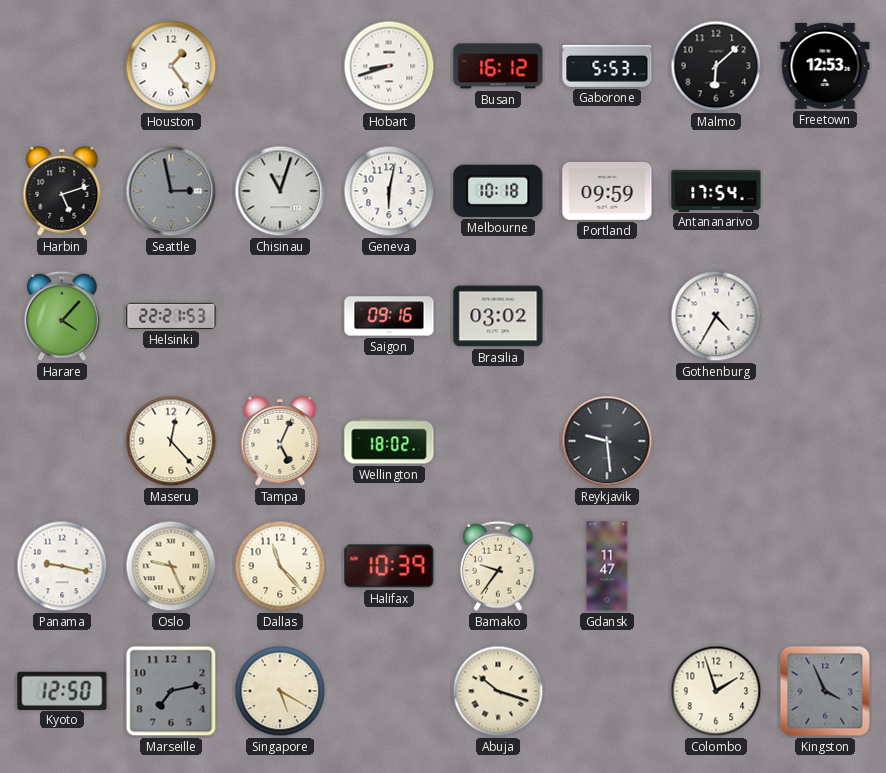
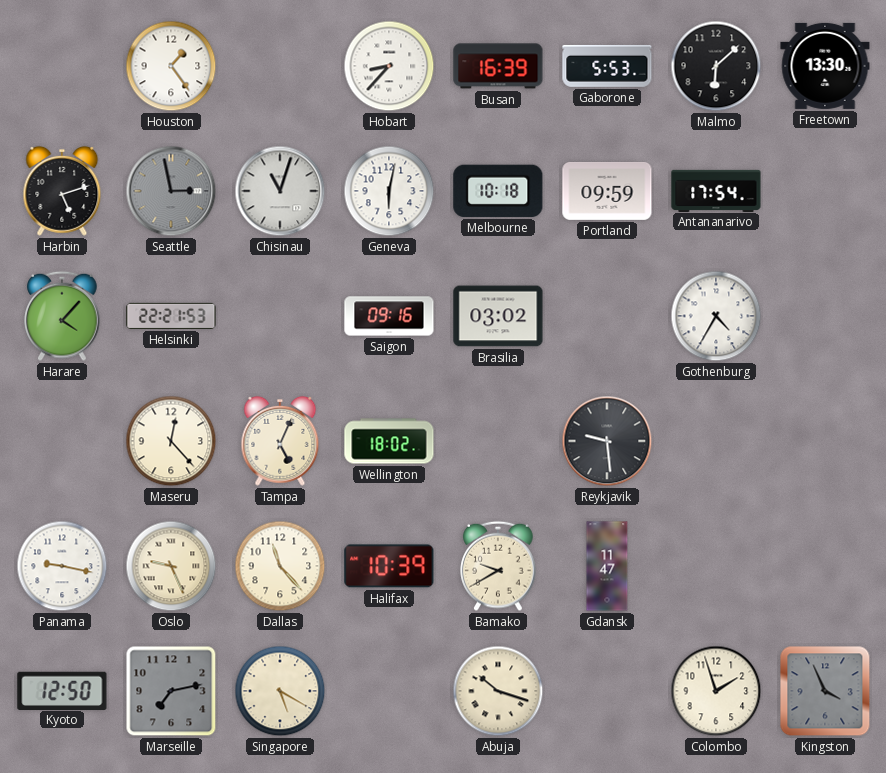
Hobart: 8:42 -> 8:37 (389, 66)
Busan: 16:12 -> 16:39 (498, 66)
Freetown: 12:53 -> 13:30 (825, 66)
Bamako: 9:36 -> 9:40 (498, 566)
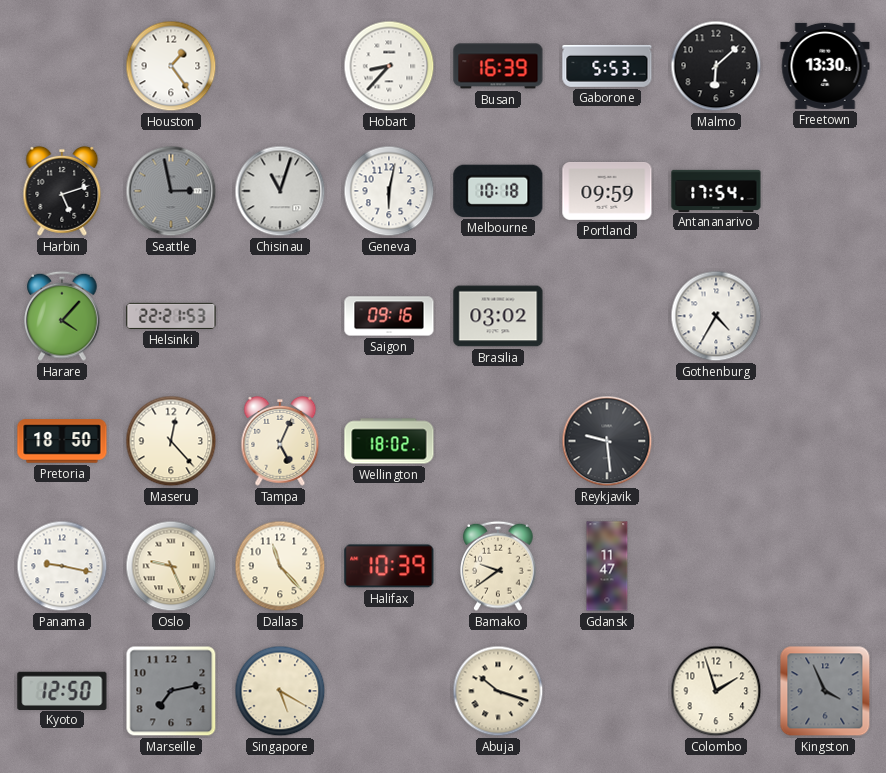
Pretoria: none -> 18:50 (62, 441)
Bamako: 9:40 -> 9:39 (498, 566)
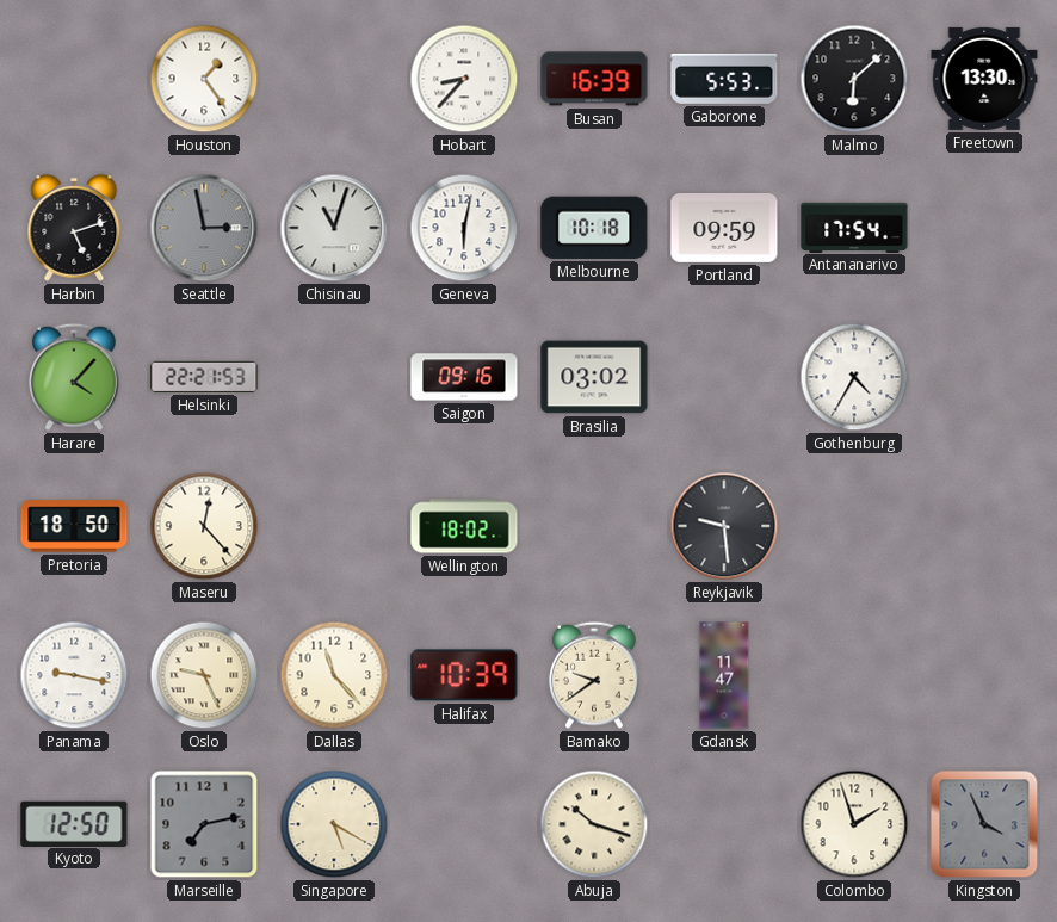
Tampa: 5:04 -> none (280, 441)
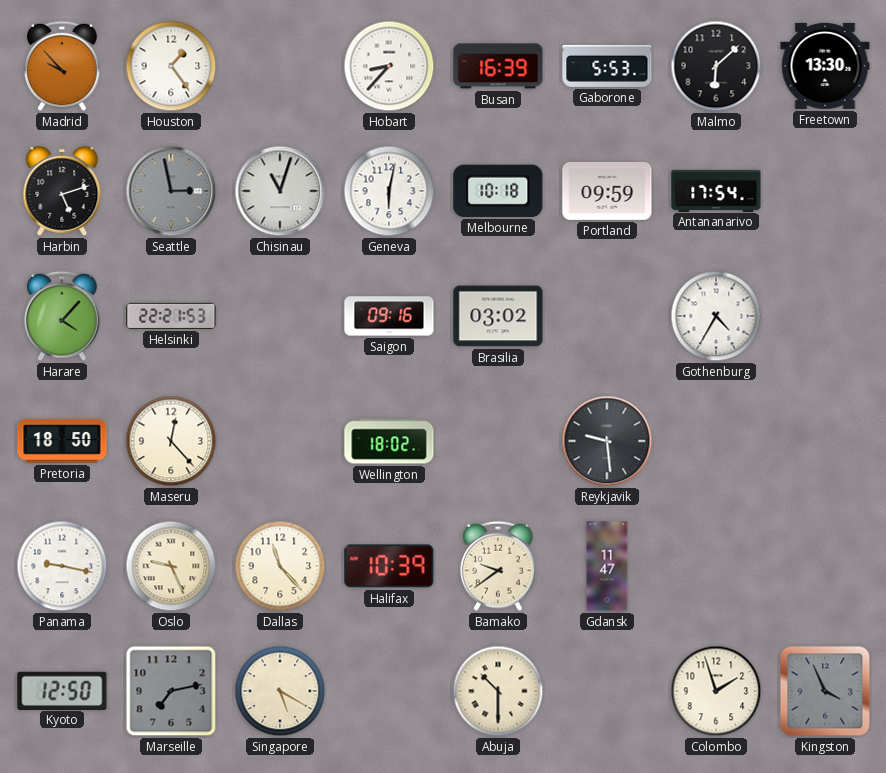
Madrid: none -> 9:53 (62, 66)
Abuja: 10:18 -> 10:30 (498, 691)
